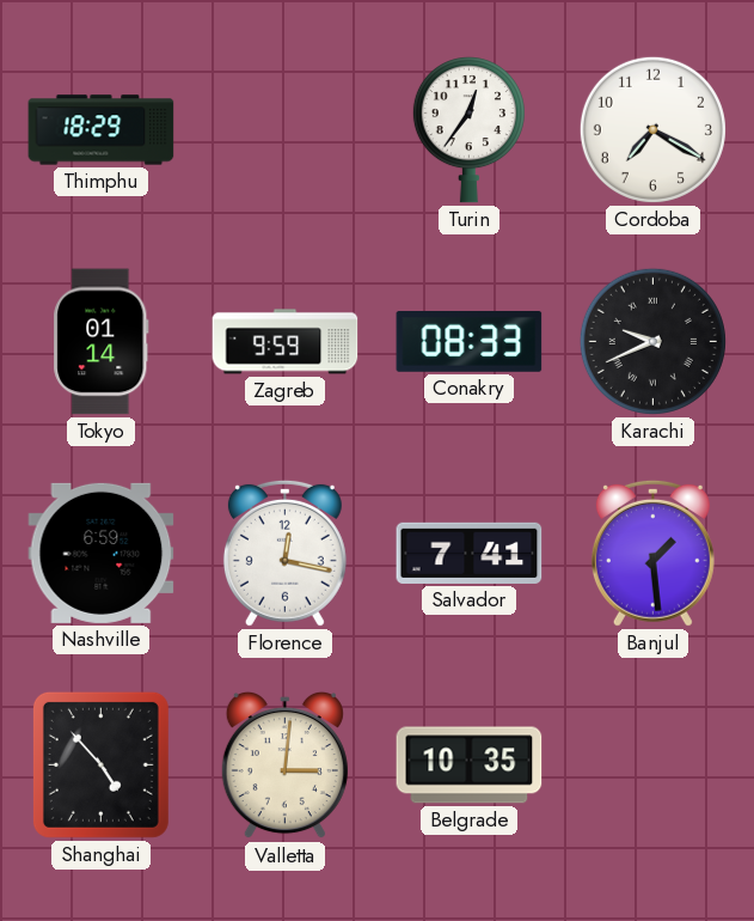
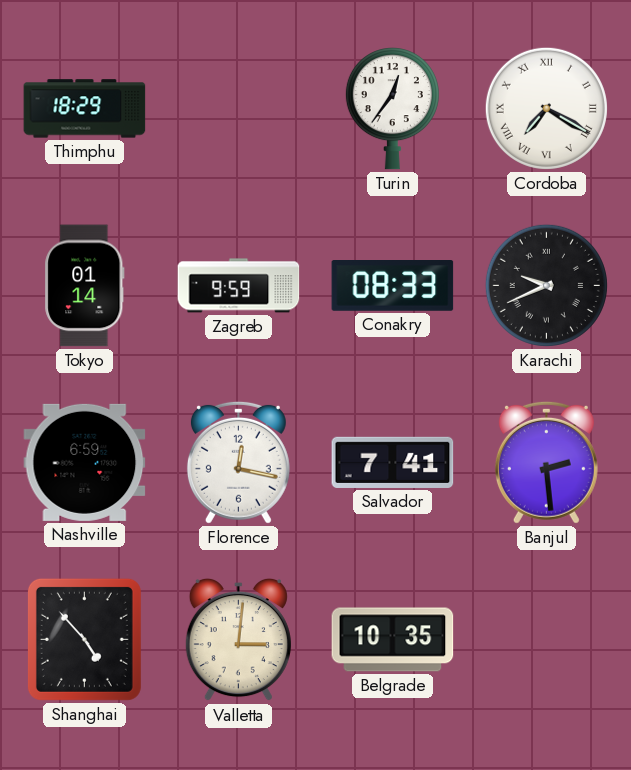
Cordoba numerals: Arabic -> Roman (546, 108)
Banjul: 1:29 -> 2:29 (546, 462)
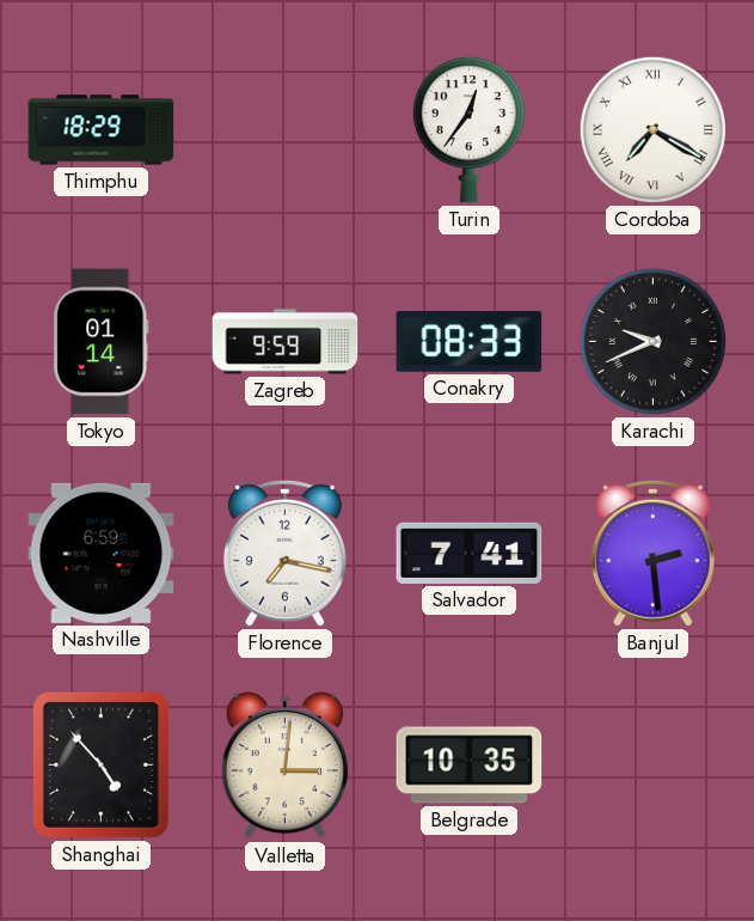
Florence: 12:17 -> 7:17 (284, 553)
